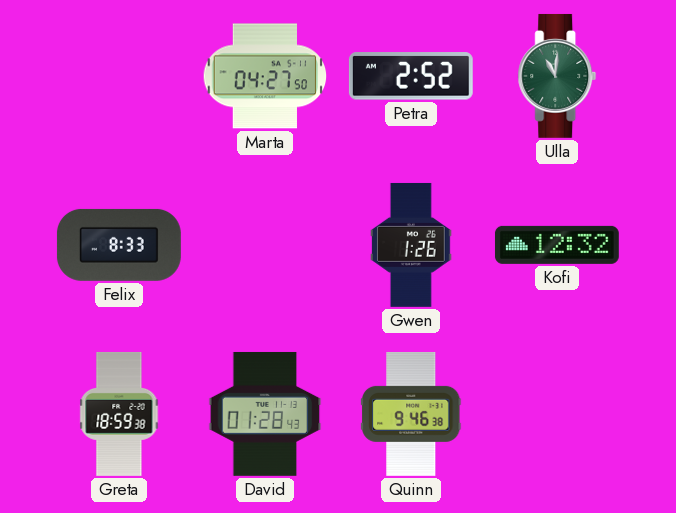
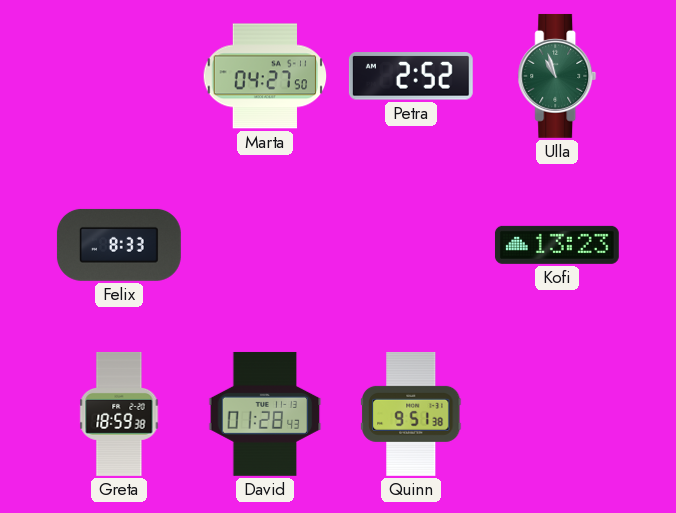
Ulla: 11:01 -> 10:57 (557, 76)
Gwen: 1:26 -> none (412, 245)
Kofi: 12:32 -> 13:23 (557, 245)
Quinn: 9:46 -> 9:51 (412, 414)
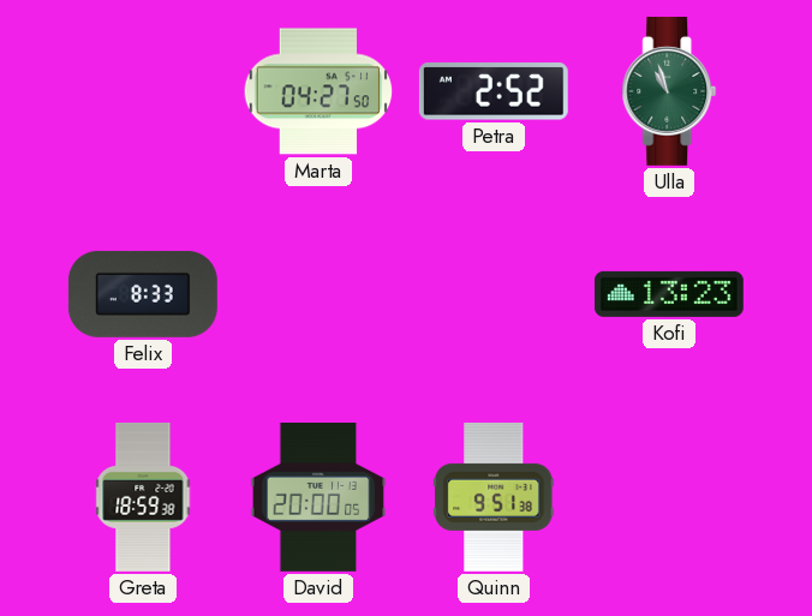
David: 01:28 -> 20:00 (318, 497)
